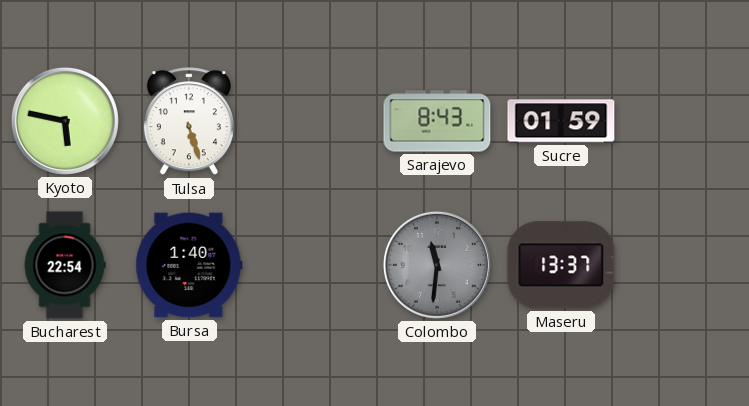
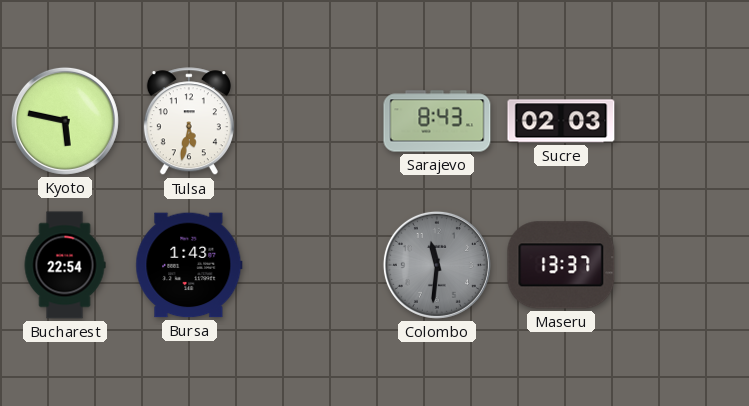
Tulsa: 5:27 -> 5:32 (189, 122)
Sucre: 01:59 -> 02:03 (561, 121)
Bursa: 1:40 -> 1:43 (189, 265)
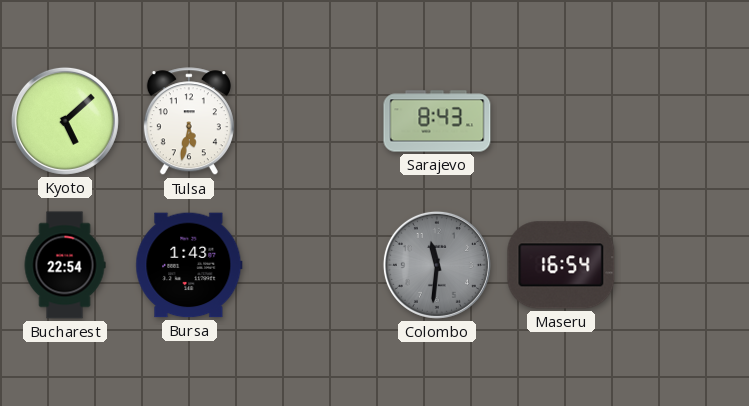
Kyoto: 5:47 -> 5:08 (65, 121)
Sucre: 02:03 -> none (561, 121)
Maseru: 13:37 -> 16:54 (561, 265)
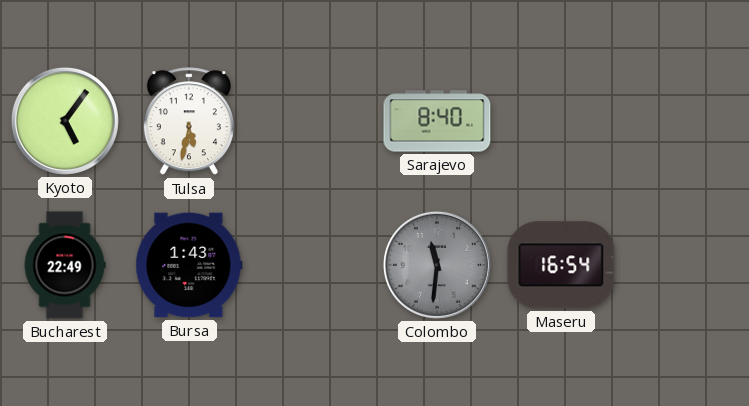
Kyoto: 5:08 -> 5:06 (65, 121)
Sarajevo: 8:43 -> 8:40 (437, 121)
Bucharest: 22:54 -> 22:49 (65, 265)
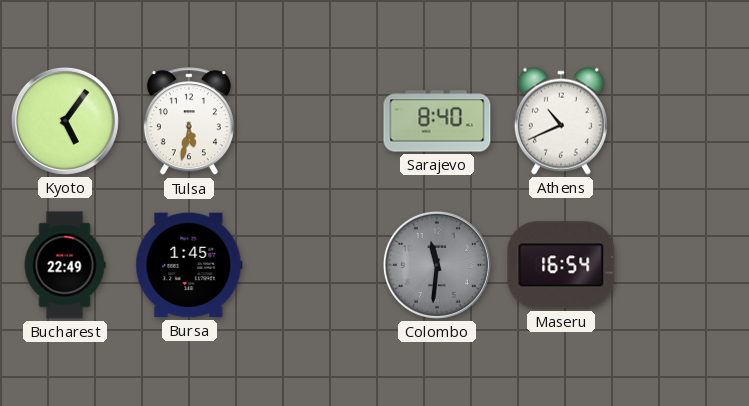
Athens: none -> 10:41 (561, 121)
Bursa: 1:43 -> 1:45 (189, 265)
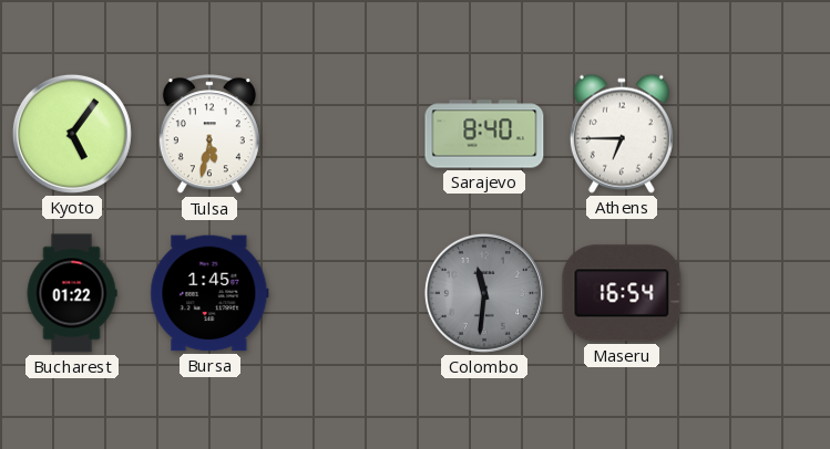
Athens: 10:41 -> 6:45 (622, 134)
Bucharest: 22:49 -> 01:22 (72, 293)
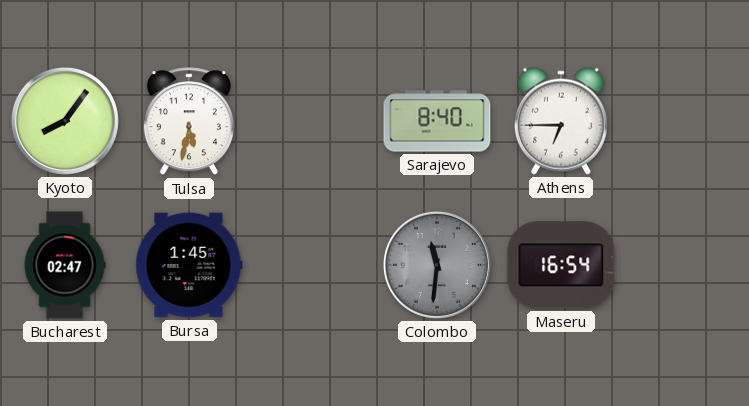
Kyoto: 5:06 -> 8:06 (65, 121)
Bucharest: 01:22 -> 02:47 (65, 265)
